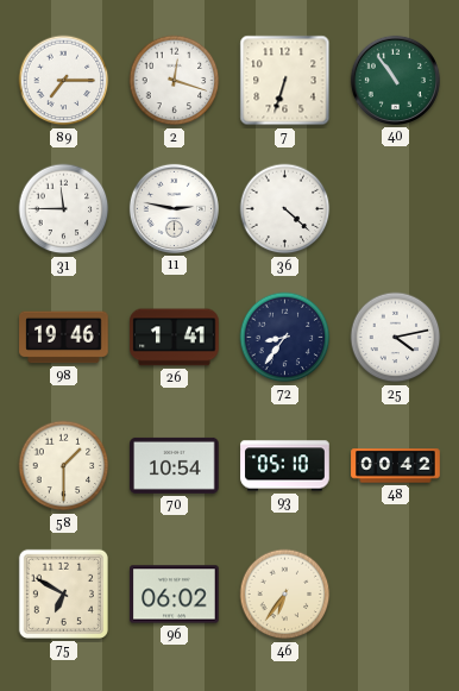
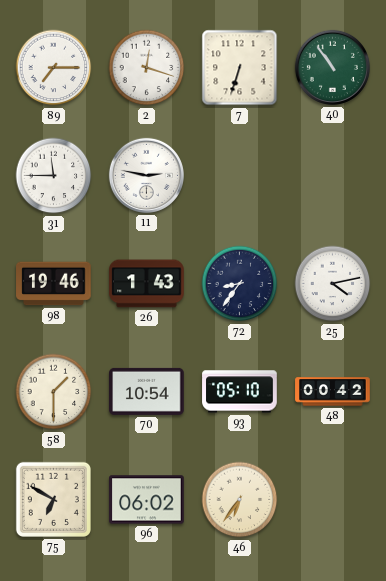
36: 4:22 -> none (285, 209)
26: 1:41 -> 1:43 (147, 284)
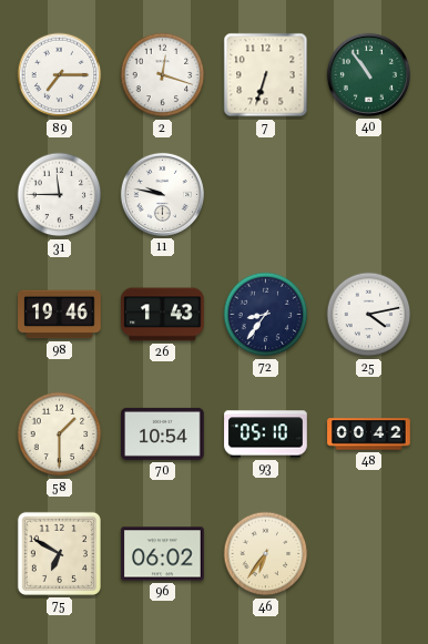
11: 2:47 -> 9:47 (162, 194)
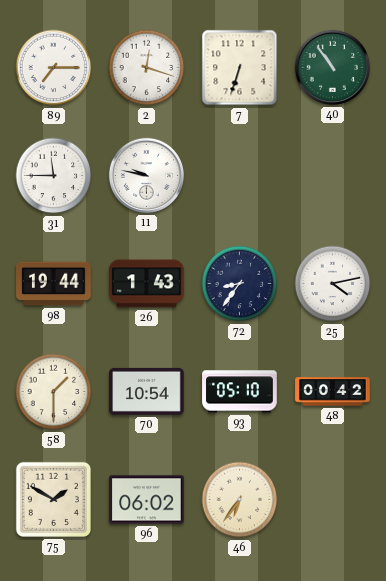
98: 19:46 -> 19:44 (54, 284)
75: 6:50 -> 1:50 (53, 499)
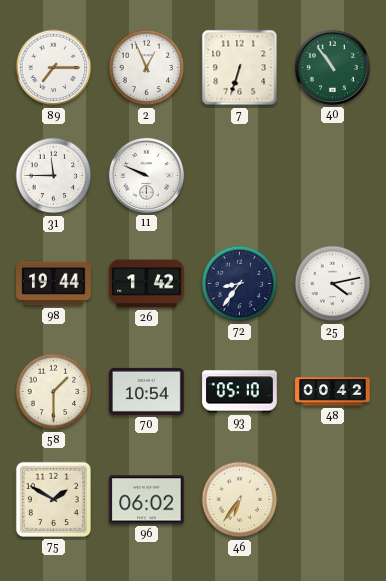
2: 12:18 -> 12:56 (147, 68)
11: 9:47 -> 9:49 (146, 175)
26: 1:43 -> 1:42 (147, 284)
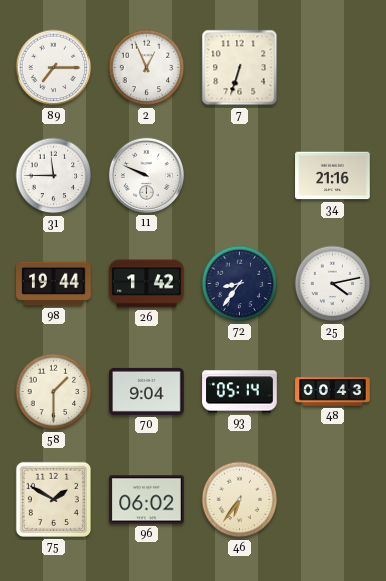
40: 10:54 -> none (332, 67)
34: none -> 21:16 (333, 176)
70: 10:54 -> 9:04 (147, 391)
93: 05:10 -> 05:14 (240, 392)
48: 00:42 -> 00:43 (333, 392)
